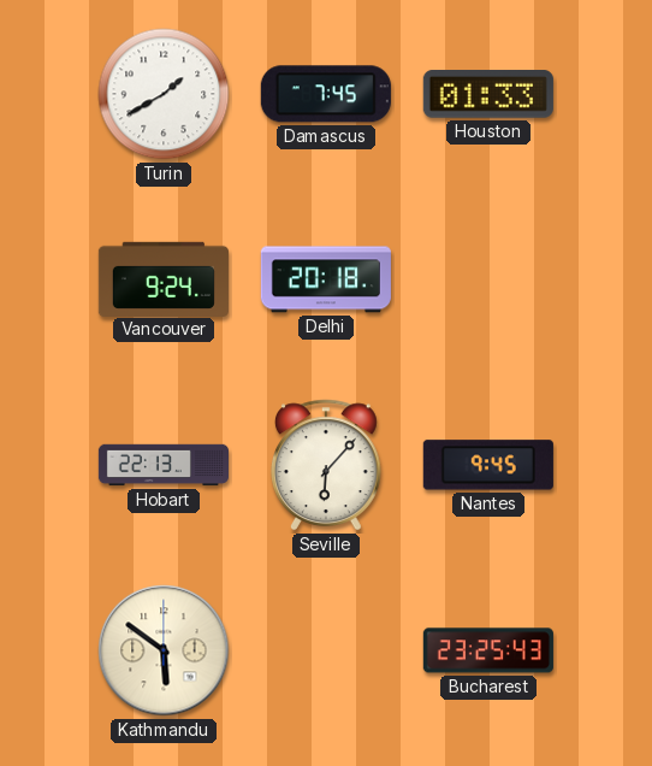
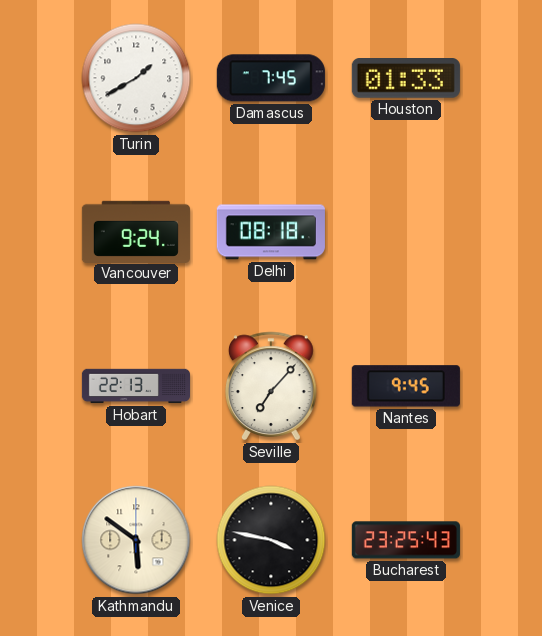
Delhi: 20:18 -> 08:18 (271, 232)
Seville: 6:07 -> 7:07 (271, 386)
Venice: none -> 3:47 (271, 540)
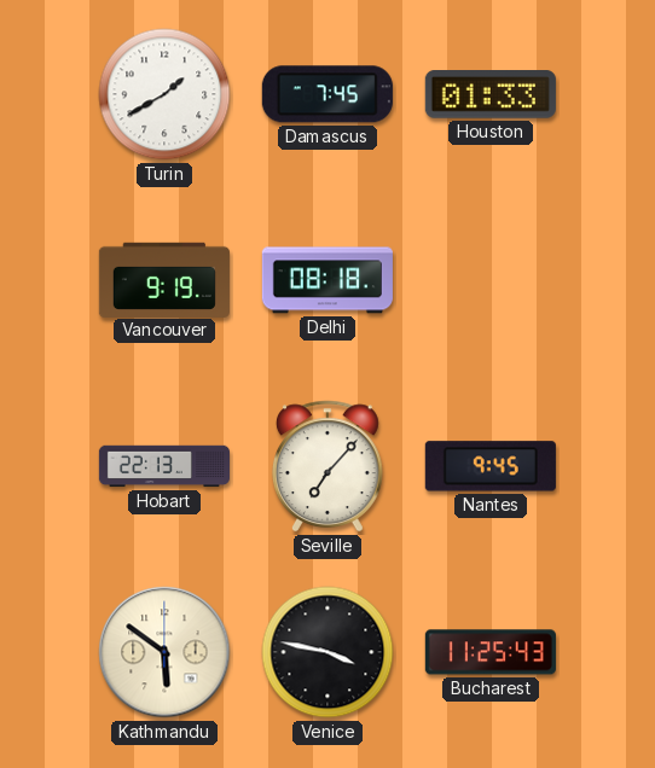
Vancouver: 9:24 -> 9:19 (164, 279)
Bucharest: 23:25 -> 11:25 (491, 652)
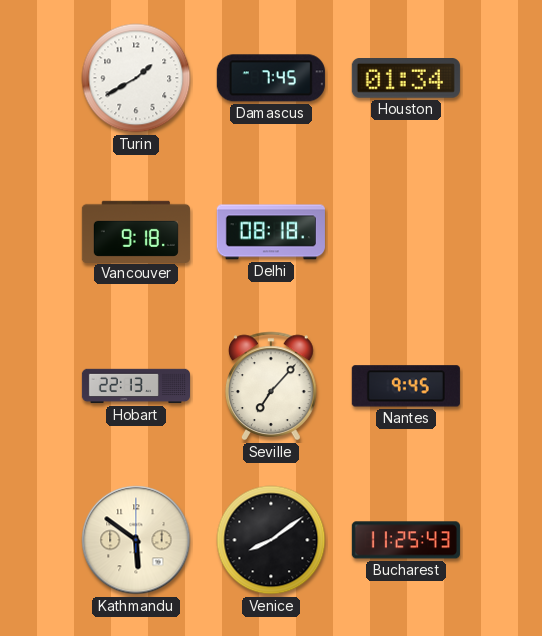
Houston: 01:33 -> 01:34 (406, 79)
Vancouver: 9:19 -> 9:18 (136, 231)
Venice: 3:47 -> 8:09 (271, 540)
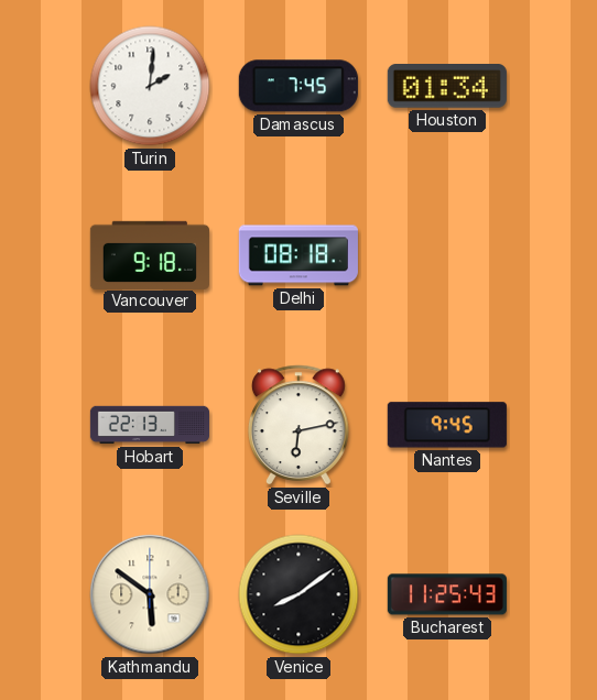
Turin: 1:40 -> 2:01 (150, 86)
Seville: 7:07 -> 6:13 (298, 425)
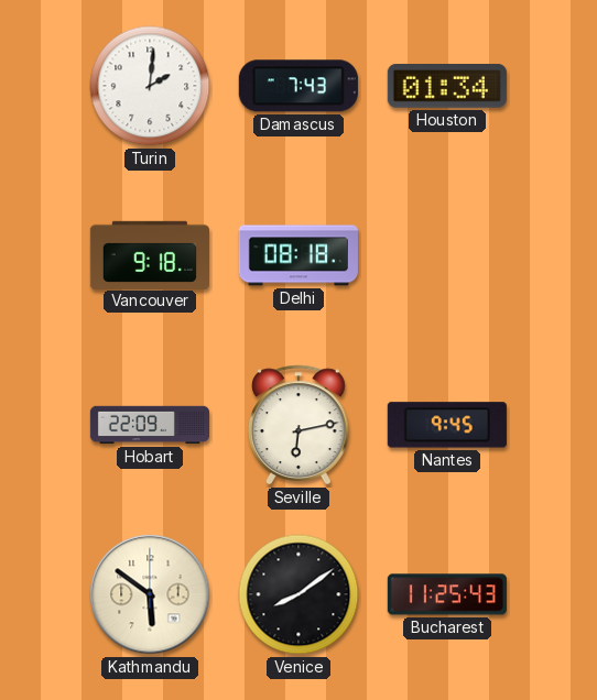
Damascus: 7:45 -> 7:43 (298, 86)
Hobart: 22:13 -> 22:09 (149, 425)
